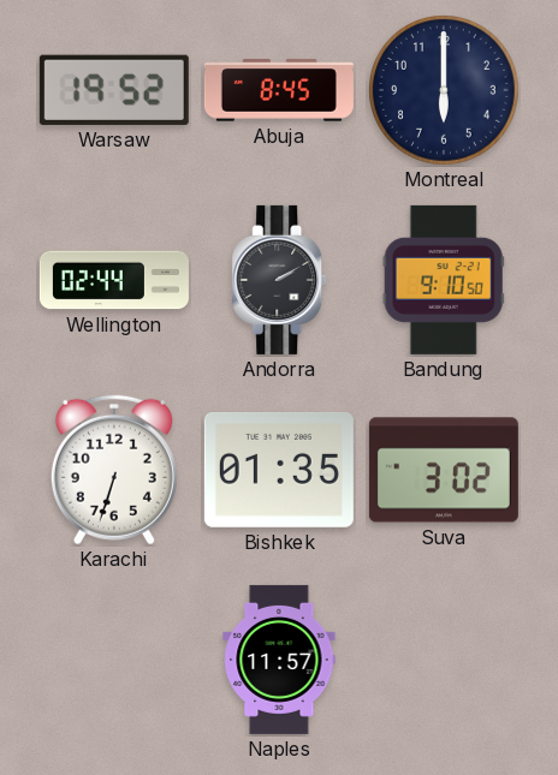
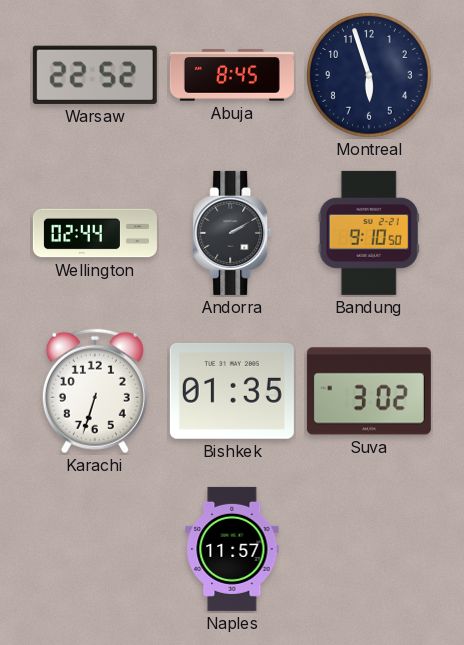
Warsaw: 19:52 -> 22:52 (95, 75)
Montreal: 6:00 -> 5:57 (370, 76)
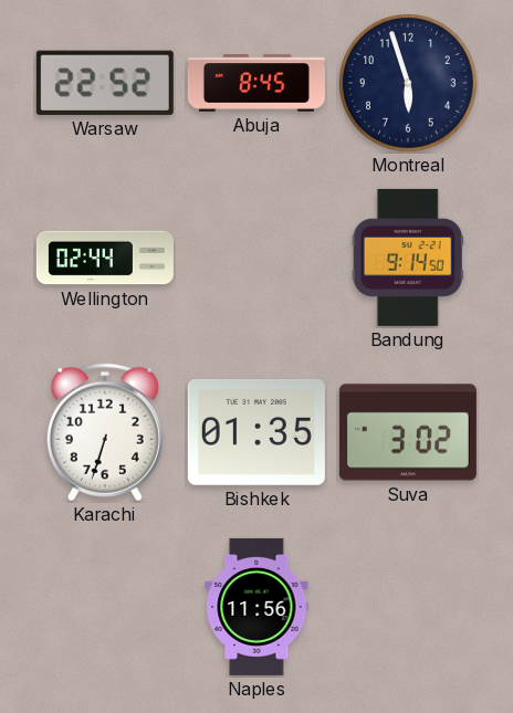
Andorra: 2:10 -> none (232, 233)
Bandung: 9:10 -> 9:14 (408, 258)
Naples: 11:57 -> 11:56 (256, 607)
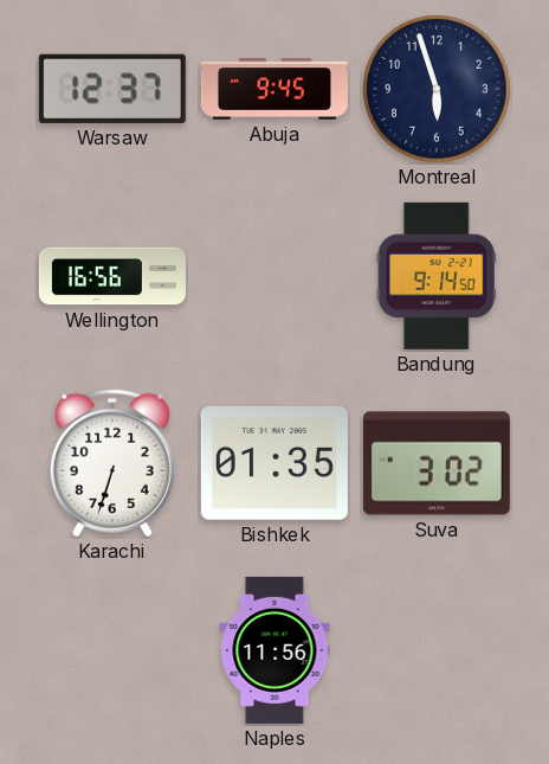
Warsaw: 22:52 -> 12:37 (112, 89)
Abuja: 8:45 -> 9:45 (274, 89)
Wellington: 02:44 -> 16:56 (112, 276)
